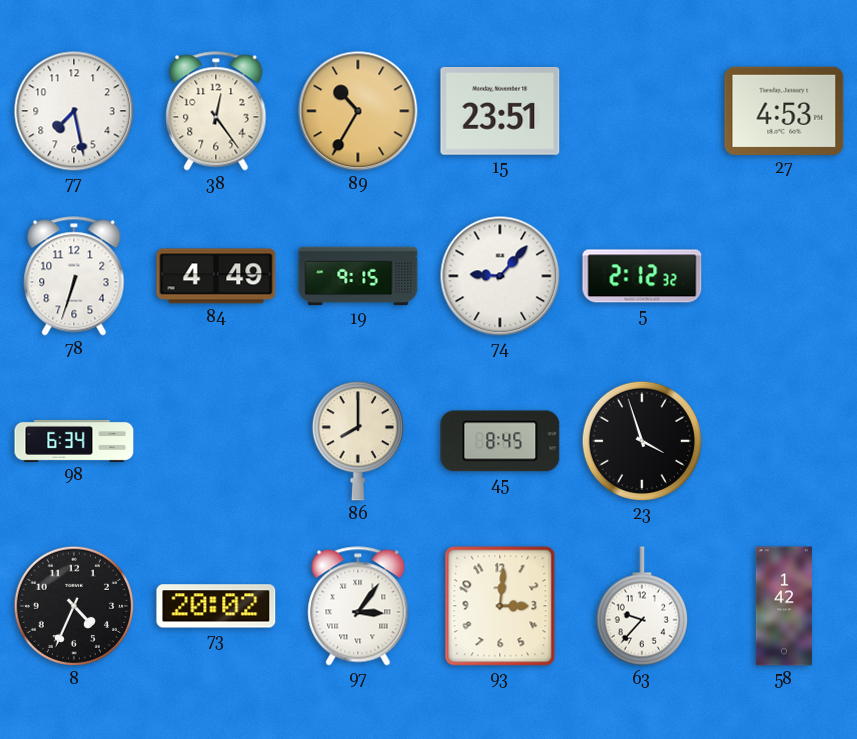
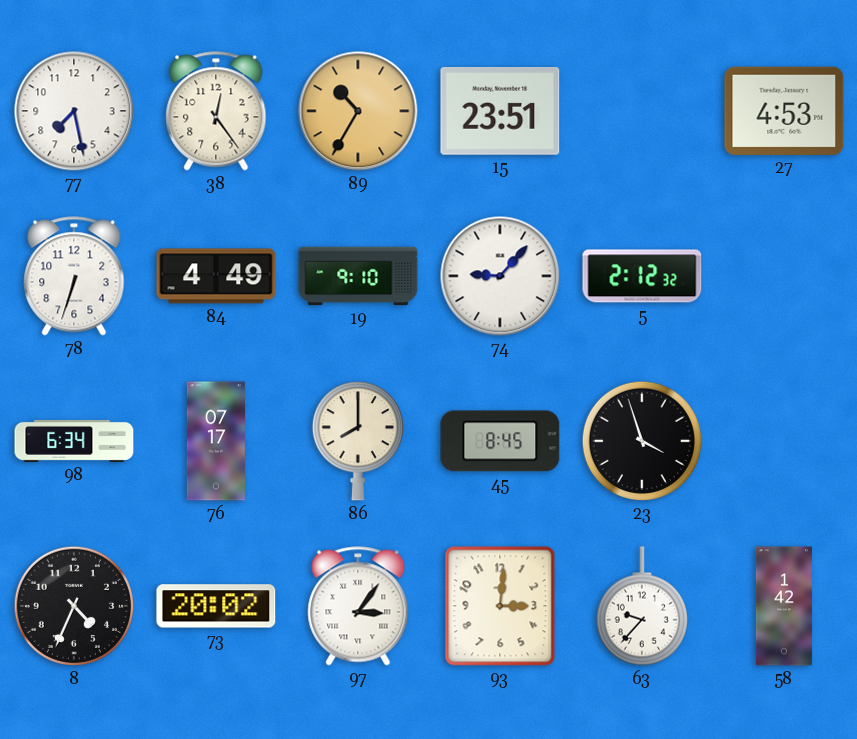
19: 9:15 -> 9:10 (358, 276)
76: none -> 07:17 (216, 441)
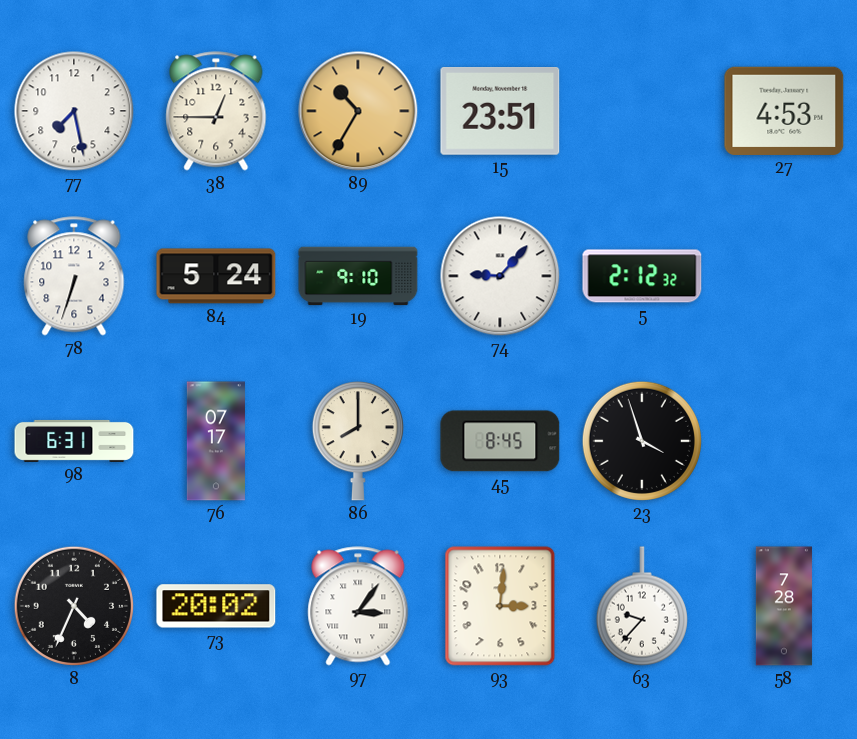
38: 12:24 -> 12:45 (216, 111)
84: 4:49 -> 5:24 (216, 276)
98: 6:34 -> 6:31 (74, 441)
58: 1:42 -> 7:28 (784, 606)
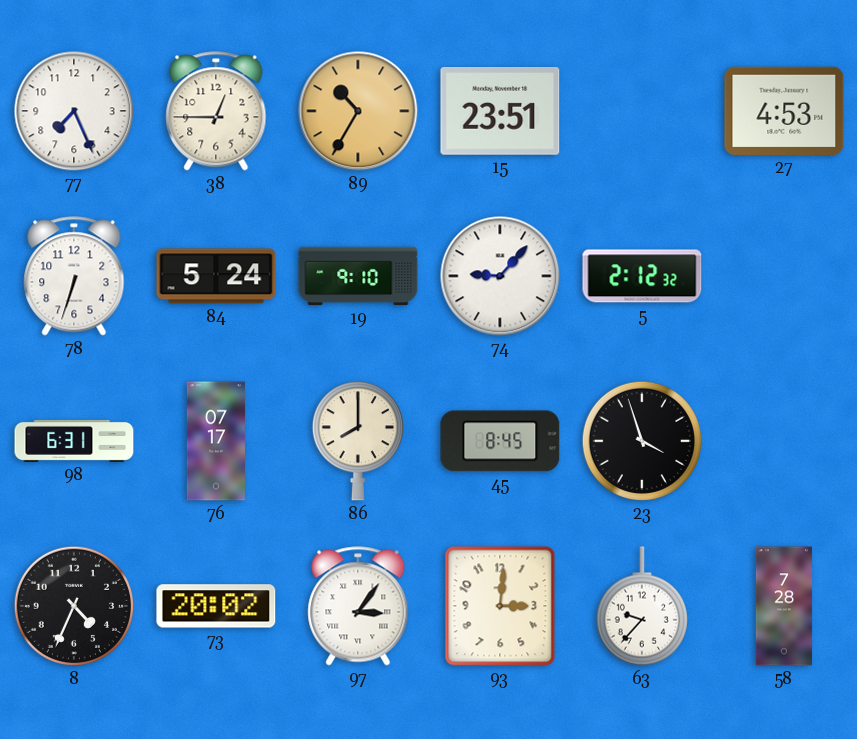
77: 7:28 -> 7:26 (74, 111)
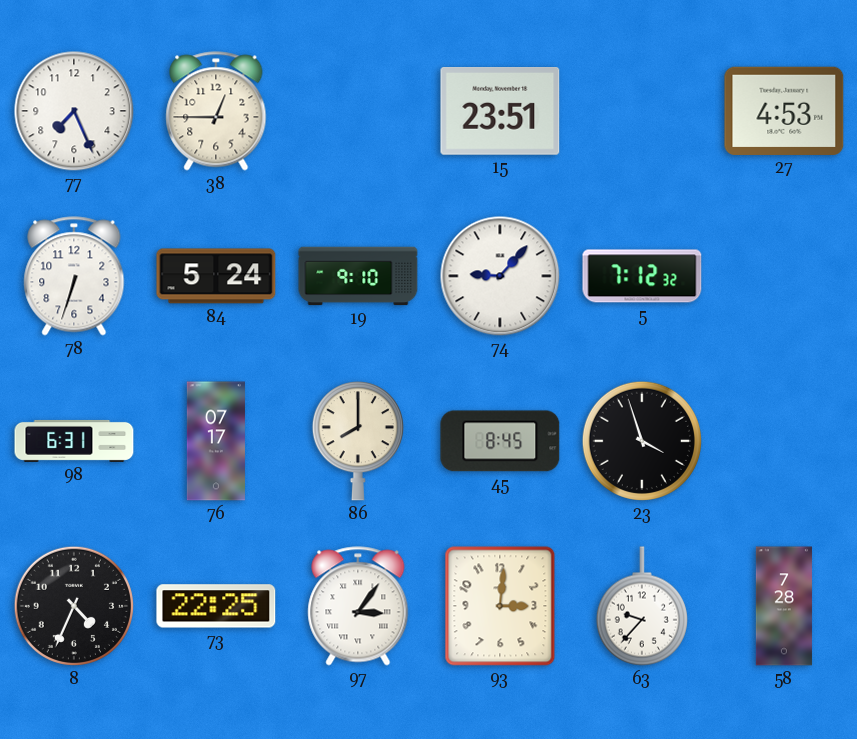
89: 10:35 -> none (358, 111)
5: 2:12 -> 7:12 (642, 276)
73: 20:02 -> 22:25 (216, 606)
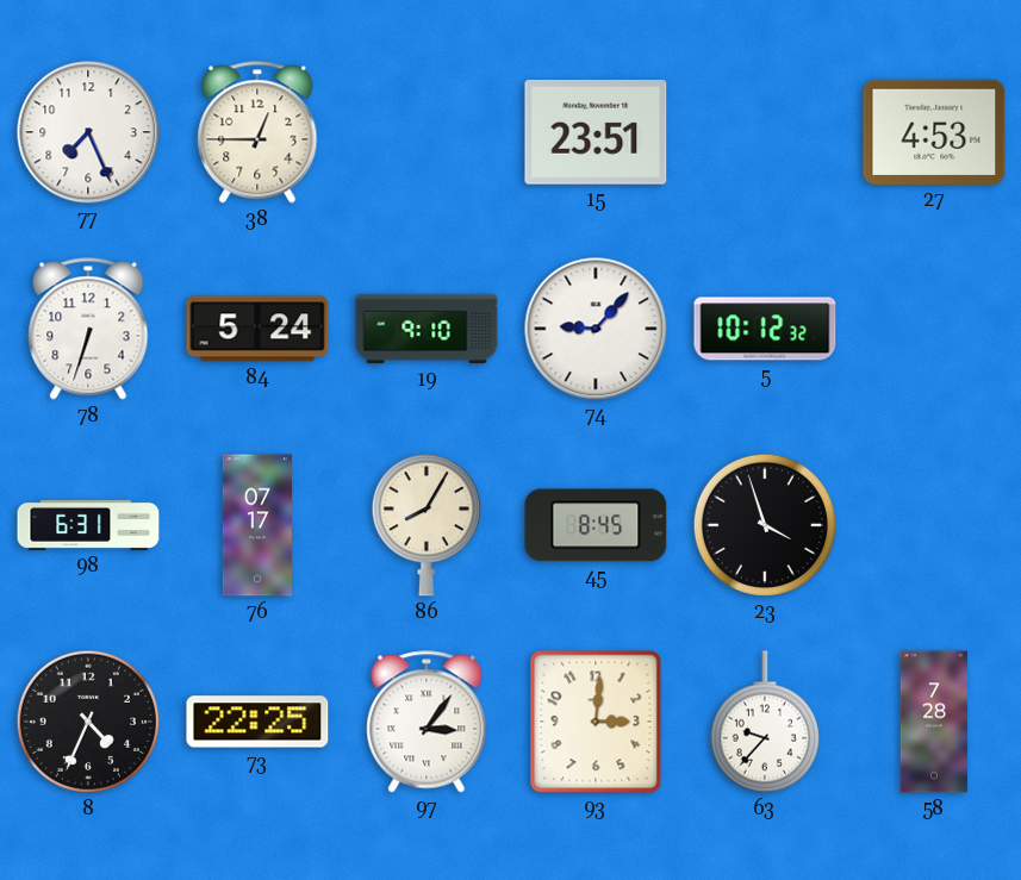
5: 7:12 -> 10:12 (765, 329)
86: 8:00 -> 8:05 (427, 525)
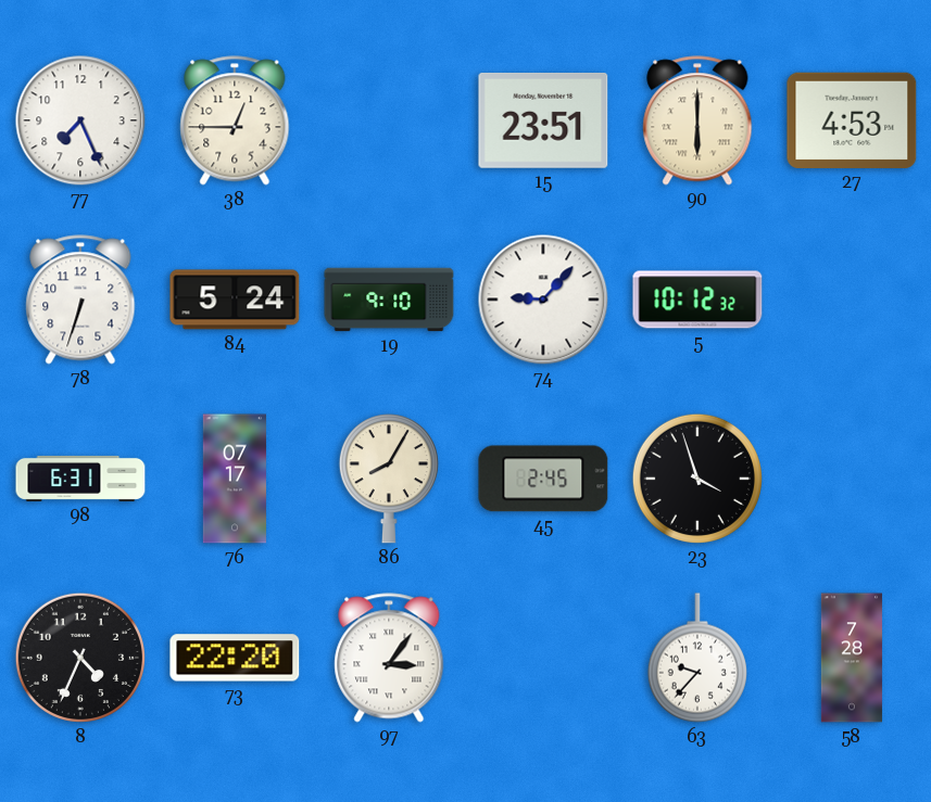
90: none -> 6:00 (697, 120)
45: 8:45 -> 2:45 (543, 479)
73: 22:25 -> 22:20 (235, 658)
93: 3:01 -> none (596, 722)
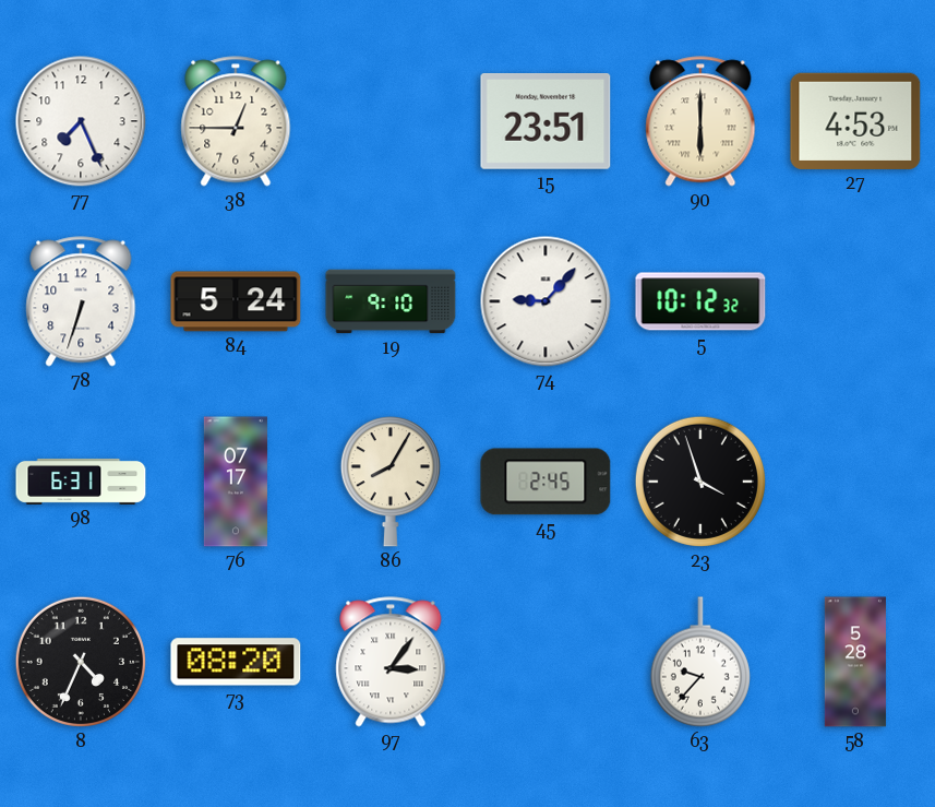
73: 22:20 -> 08:20 (236, 662)
58: 7:28 -> 5:28 (855, 662)
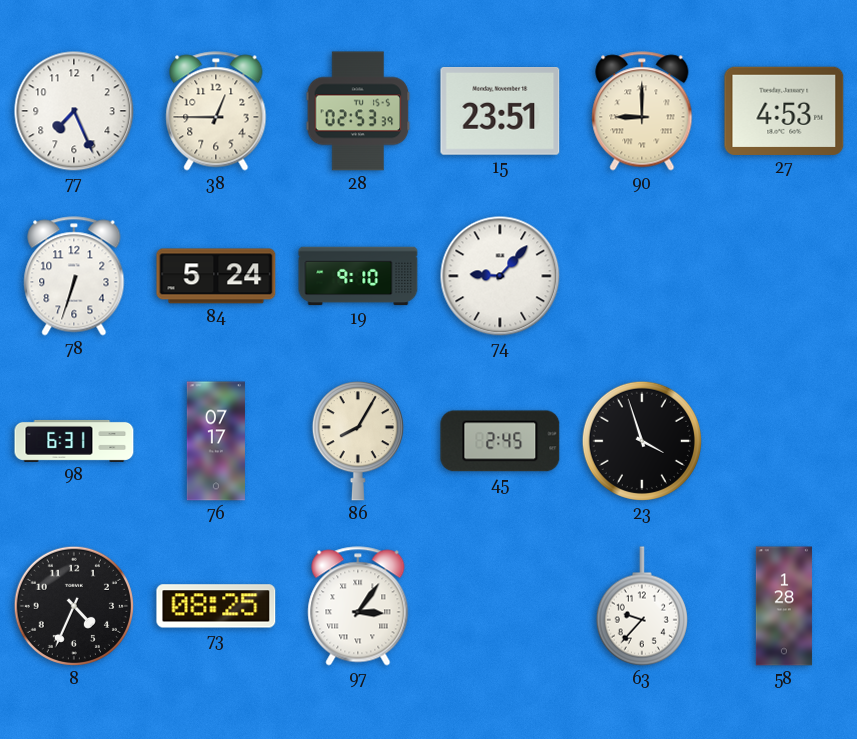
28: none -> 02:53 (358, 111)
90: 6:00 -> 9:00 (642, 111)
5: 10:12 -> none (700, 301)
73: 08:20 -> 08:25 (216, 606)
58: 5:28 -> 1:28 (784, 606)
